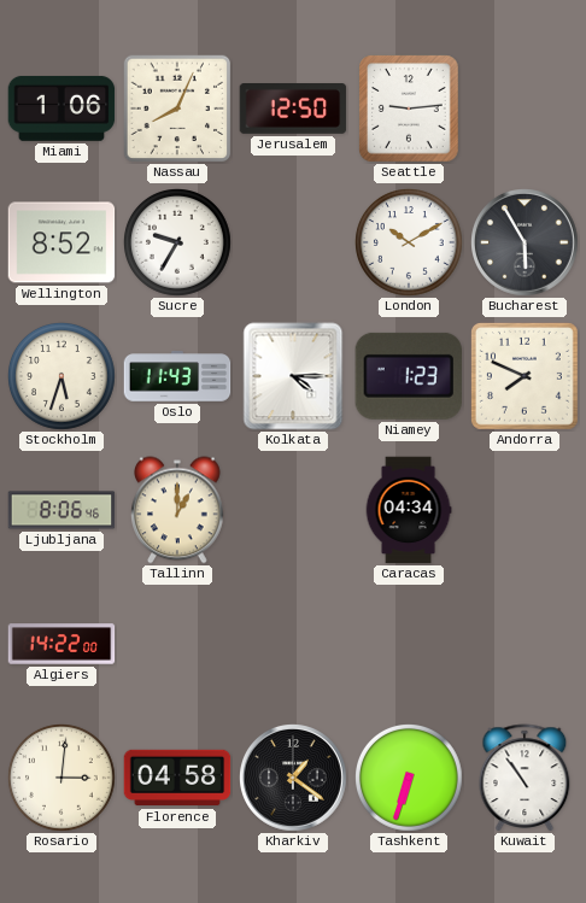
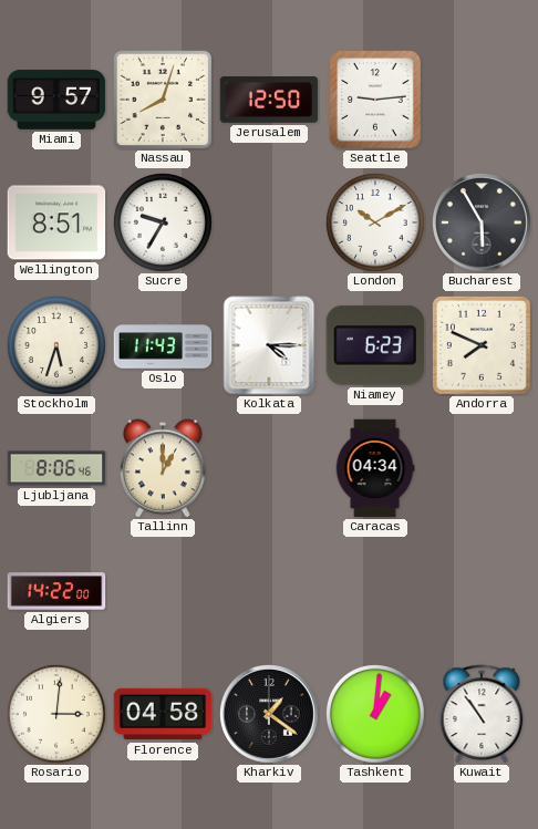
Miami: 1:06 -> 9:57 (56, 100)
Nassau: 8:04 -> 8:03 (163, 100)
Wellington: 8:52 -> 8:51 (56, 222)
Niamey: 1:23 -> 6:23 (375, 345)
Tashkent: 6:33 -> 1:01 (376, 715)
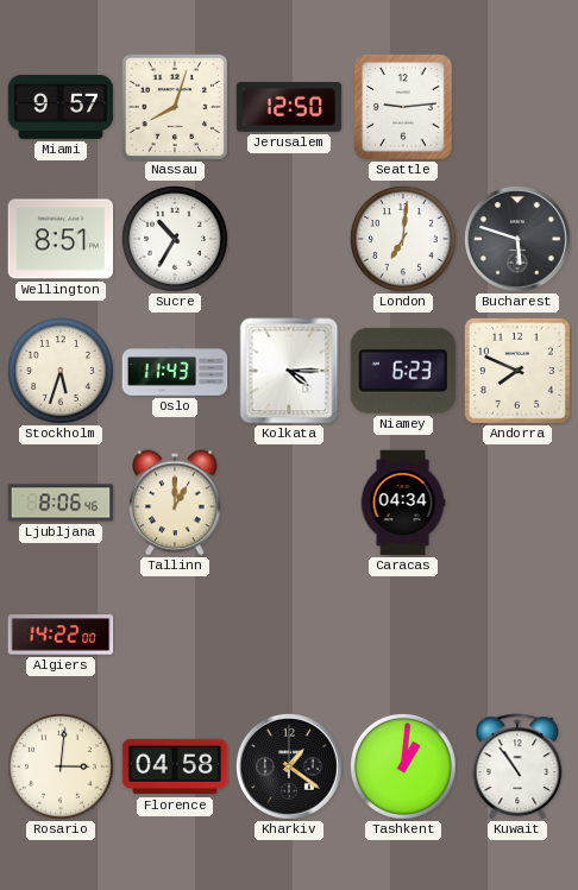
Sucre: 9:35 -> 10:35 (176, 240)
London: 10:10 -> 7:01 (404, 240)
Bucharest: 5:55 -> 5:48 (519, 240)
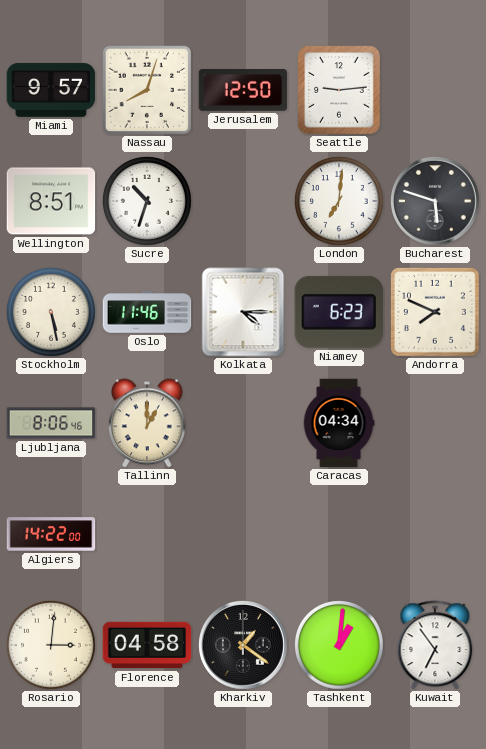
Sucre: 10:35 -> 10:33 (148, 202)
Stockholm: 5:33 -> 5:28 (52, 313)
Oslo: 11:43 -> 11:46 (147, 312)
Kuwait: 10:54 -> 6:54 (435, 645)
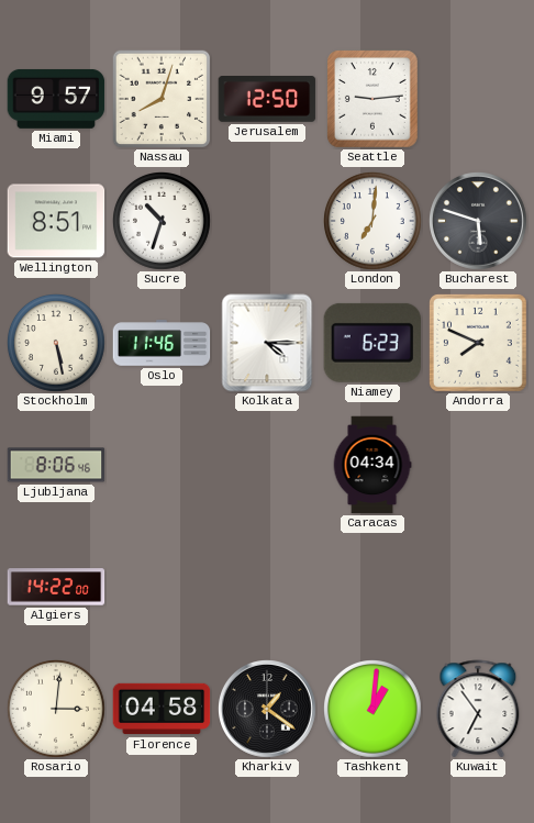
Tallinn: 1:00 -> none (148, 423)
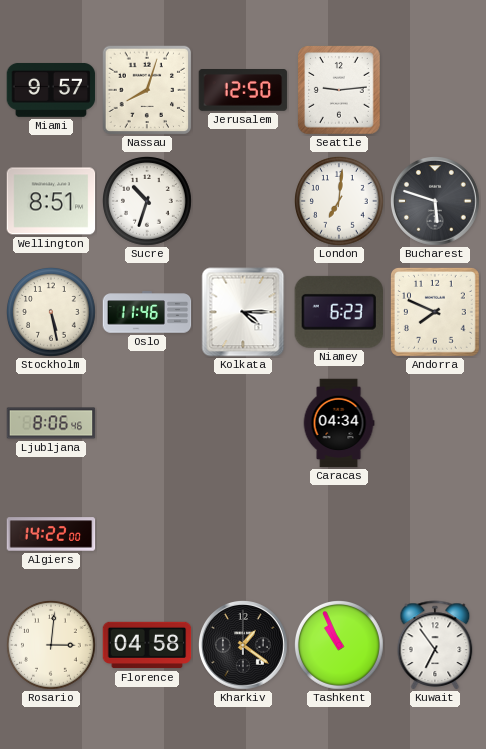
Tashkent: 1:01 -> 10:56 (340, 646)
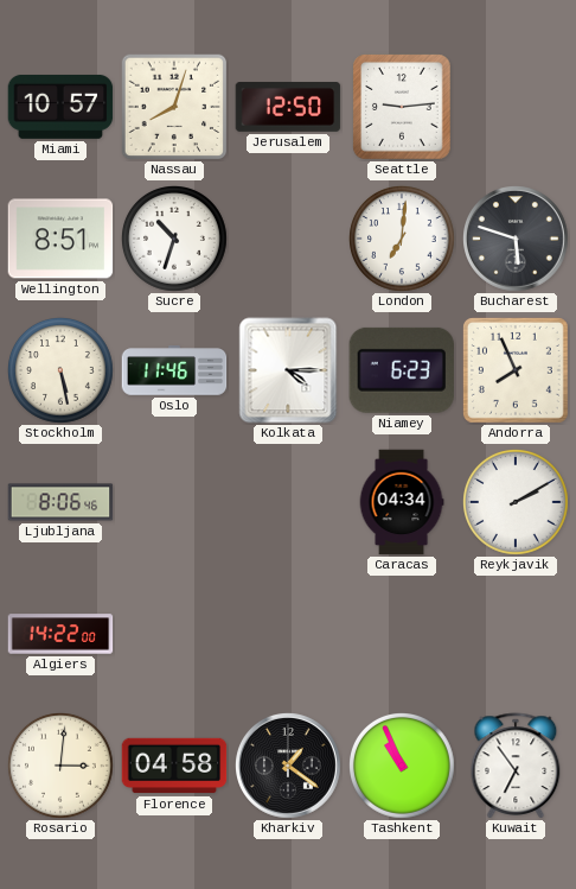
Miami: 9:57 -> 10:57 (60, 107)
Andorra: 7:49 -> 7:56 (516, 370)
Reykjavik: none -> 2:10 (517, 503)
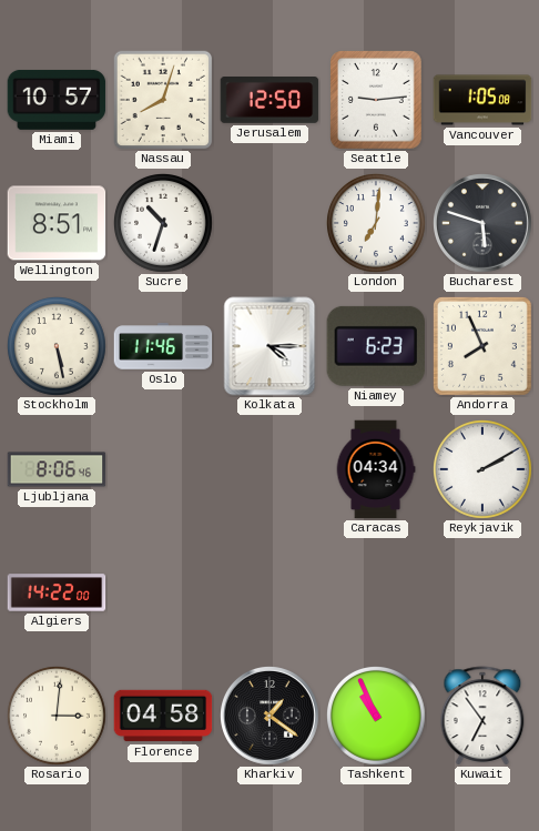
Vancouver: none -> 1:05 (482, 100)
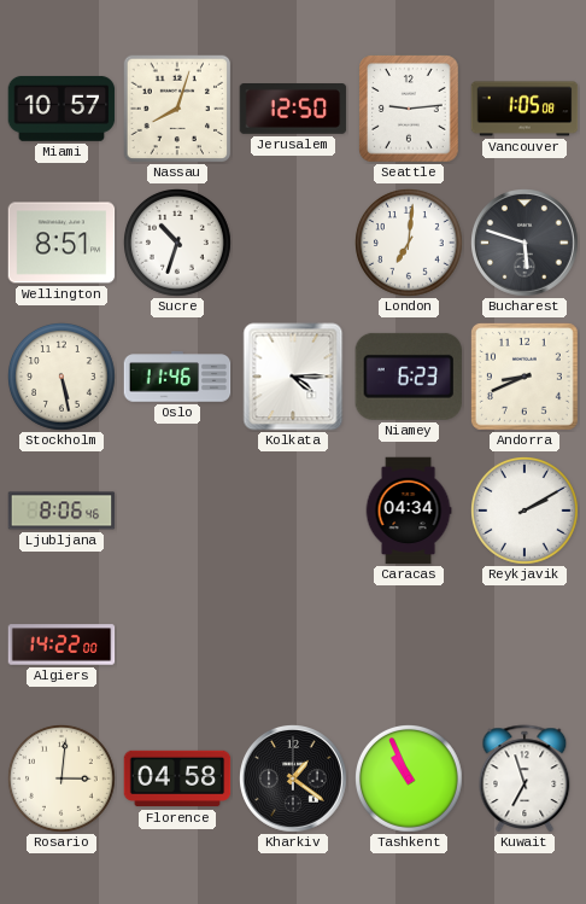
Andorra: 7:56 -> 8:41 (525, 377)
Kuwait: 6:54 -> 6:57 (525, 778)
